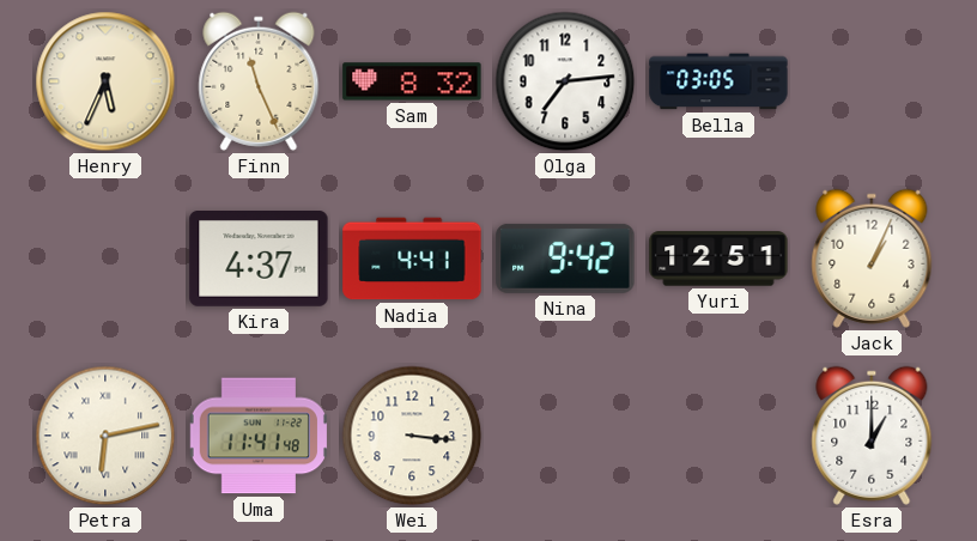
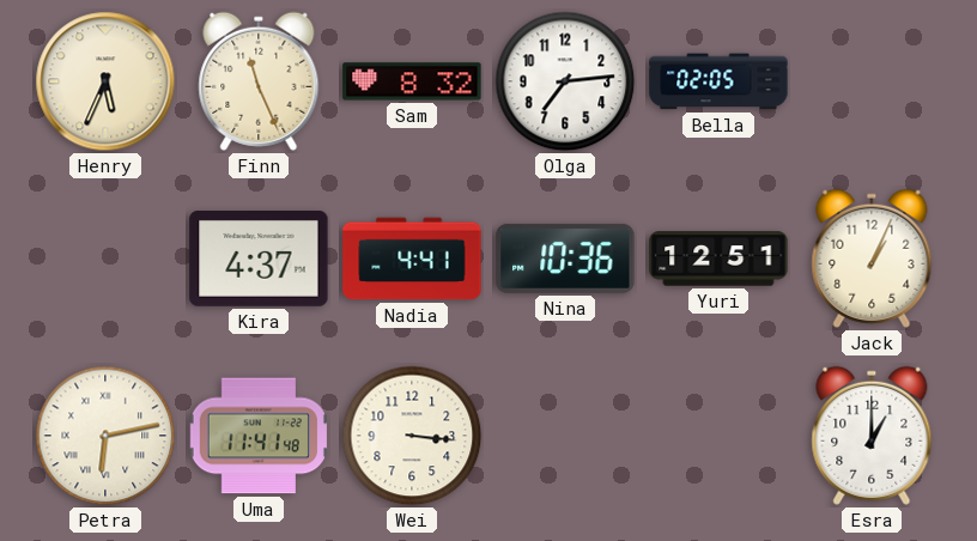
Bella: 03:05 -> 02:05 (718, 81)
Nina: 9:42 -> 10:36 (565, 259)
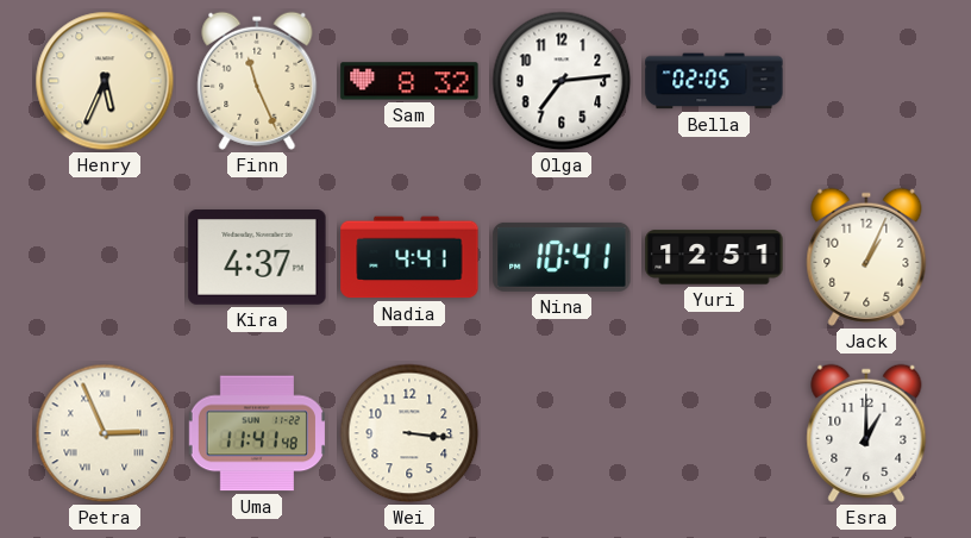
Nina: 10:36 -> 10:41 (562, 257)
Petra: 6:13 -> 2:56 (105, 433)
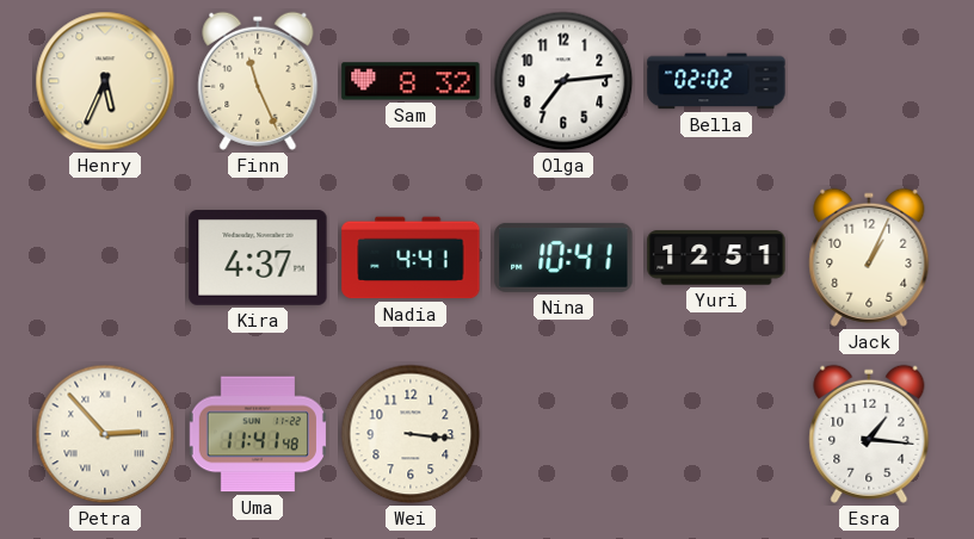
Bella: 02:05 -> 02:02 (716, 81)
Petra: 2:56 -> 2:53 (105, 434)
Esra: 1:00 -> 1:16 (869, 434)
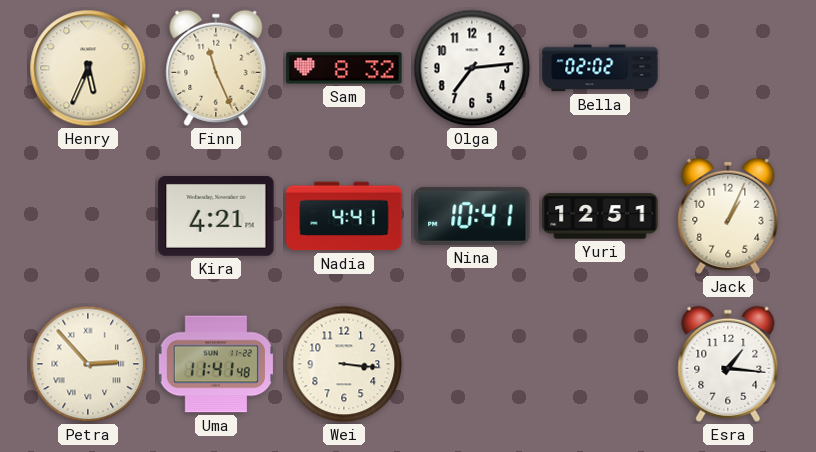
Kira: 4:37 -> 4:21 (216, 217)
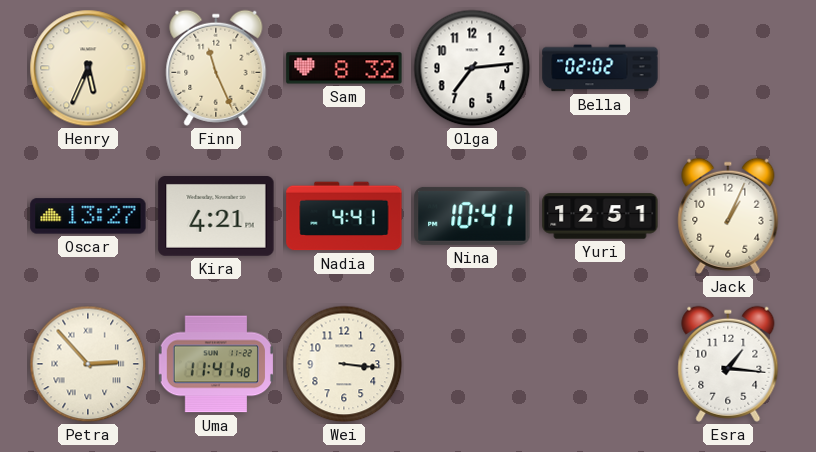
Oscar: none -> 13:27 (88, 216)
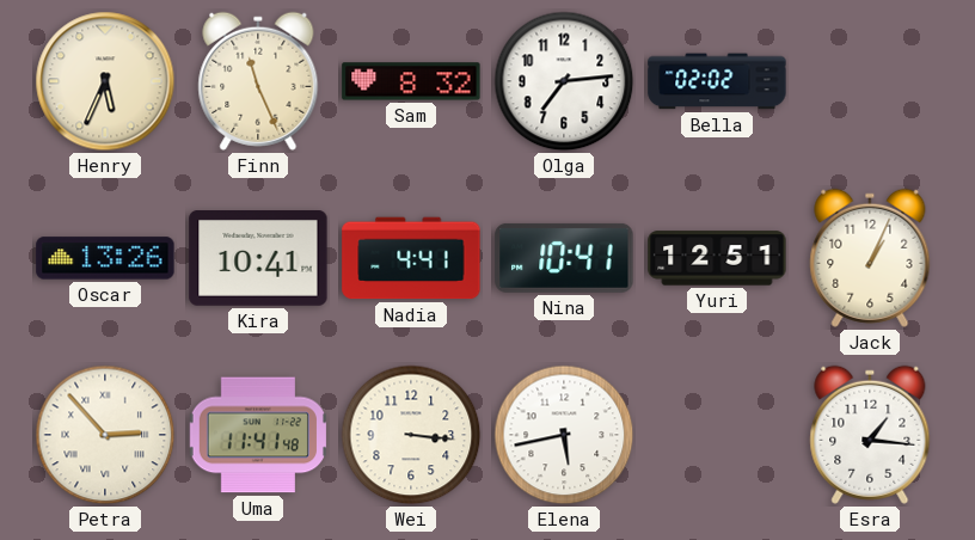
Oscar: 13:27 -> 13:26 (105, 258)
Kira: 4:21 -> 10:41 (258, 259)
Elena: none -> 5:43 (564, 435)
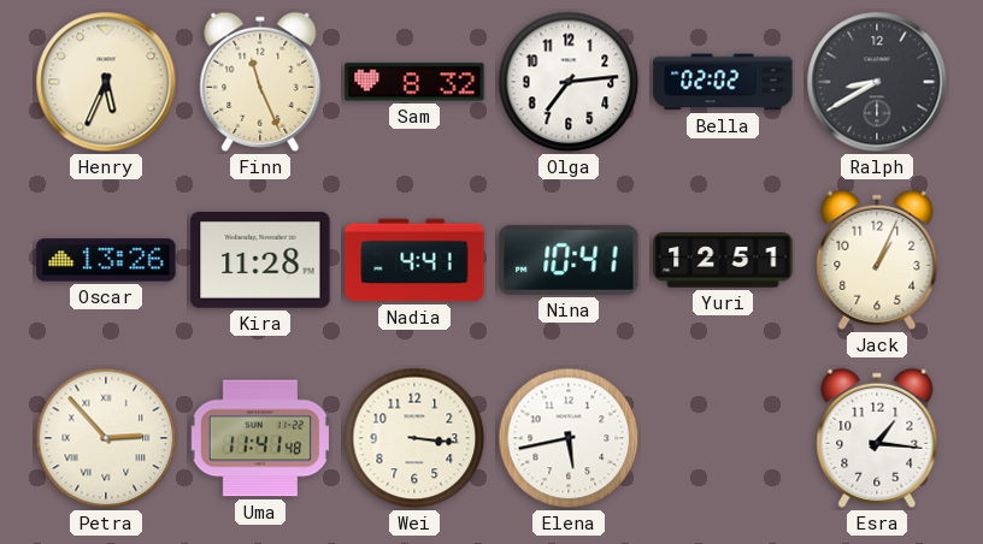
Ralph: none -> 8:40 (877, 82)
Kira: 10:41 -> 11:28 (260, 261)
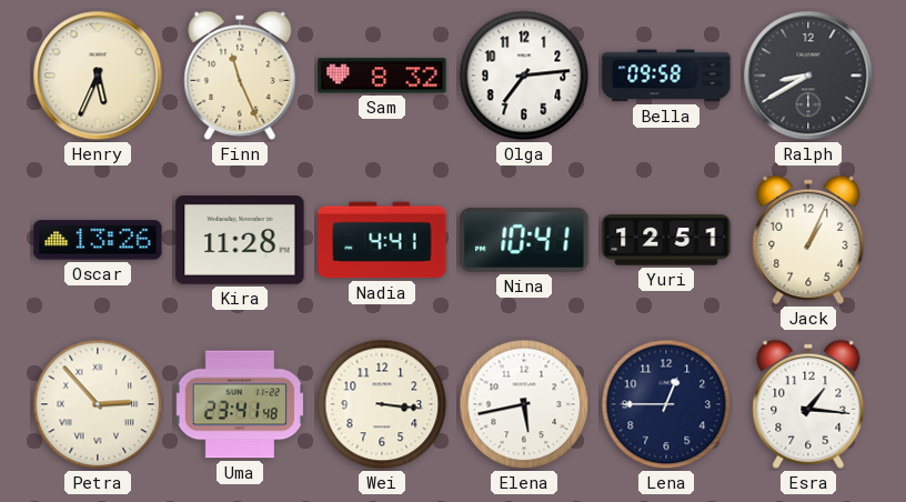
Bella: 02:02 -> 09:58 (666, 76)
Uma: 11:41 -> 23:41 (240, 404)
Lena: none -> 12:45 (666, 404)
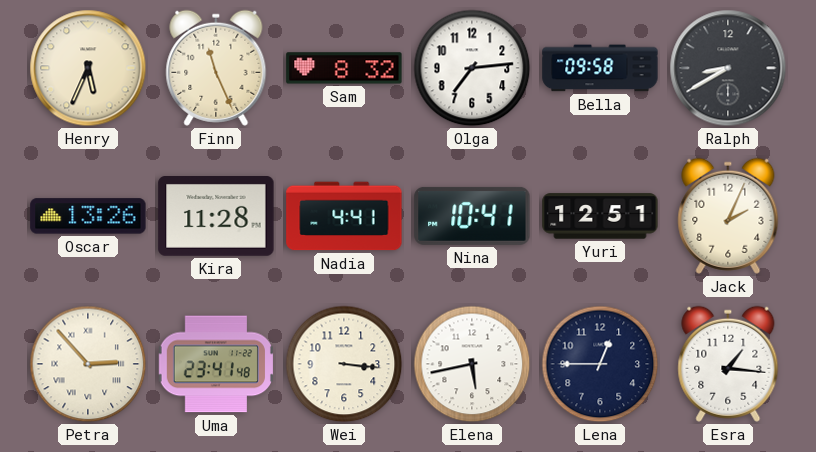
Jack: 1:04 -> 2:04 (728, 216)
